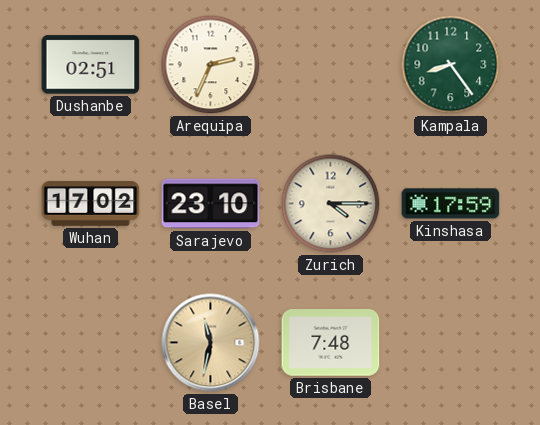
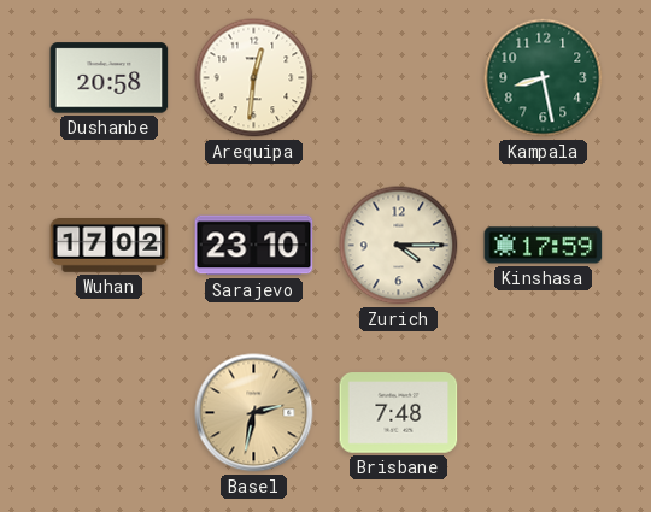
Dushanbe: 02:51 -> 20:58 (110, 78)
Arequipa: 2:34 -> 12:31 (254, 78)
Kampala: 8:24 -> 8:28 (544, 78)
Basel: 11:32 -> 2:32 (254, 413)
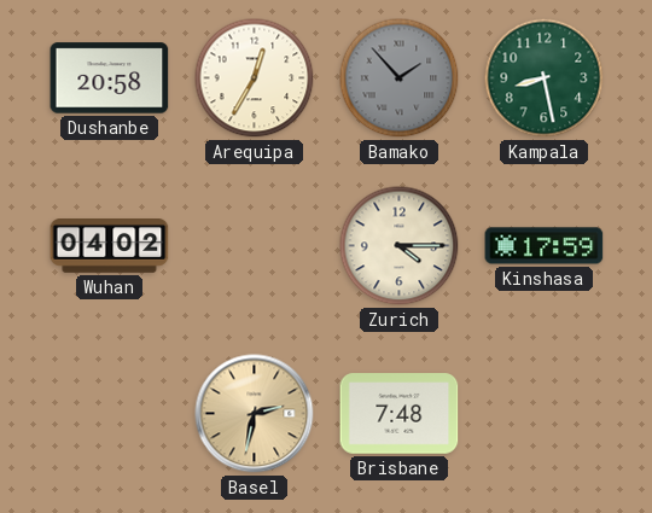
Arequipa: 12:31 -> 12:35 (255, 78)
Bamako: none -> 1:53 (400, 78)
Wuhan: 17:02 -> 04:02 (110, 246)
Sarajevo: 23:10 -> none (254, 246)
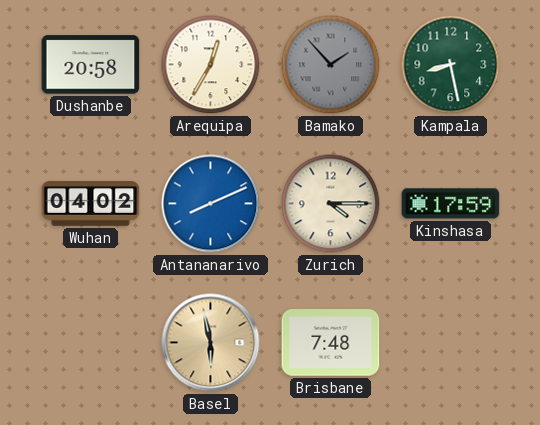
Antananarivo: none -> 8:11 (211, 204)
Basel: 2:32 -> 5:58 (211, 343)
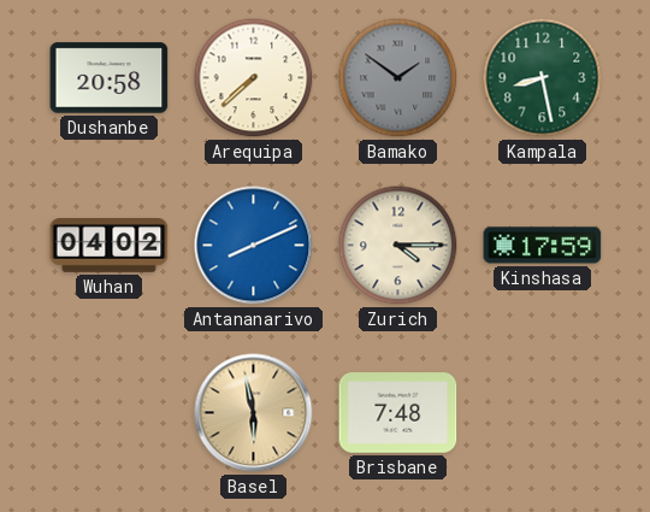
Arequipa: 12:35 -> 7:38 (254, 78)
Bamako: 1:53 -> 1:51 (398, 78)
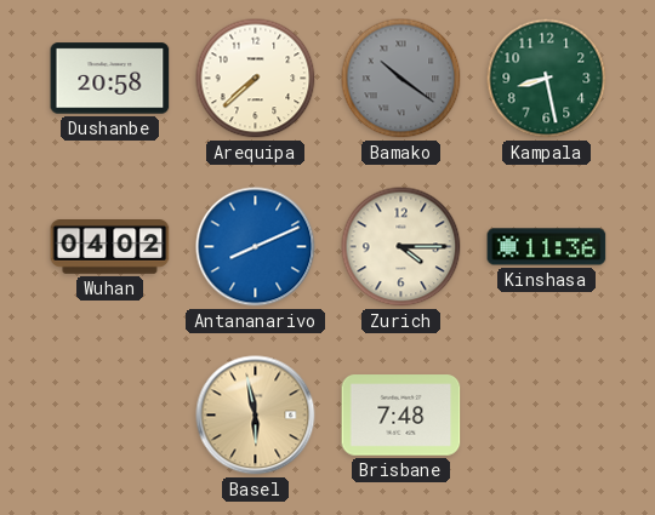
Bamako: 1:51 -> 10:21 (401, 79)
Kinshasa: 17:59 -> 11:36 (547, 247)
